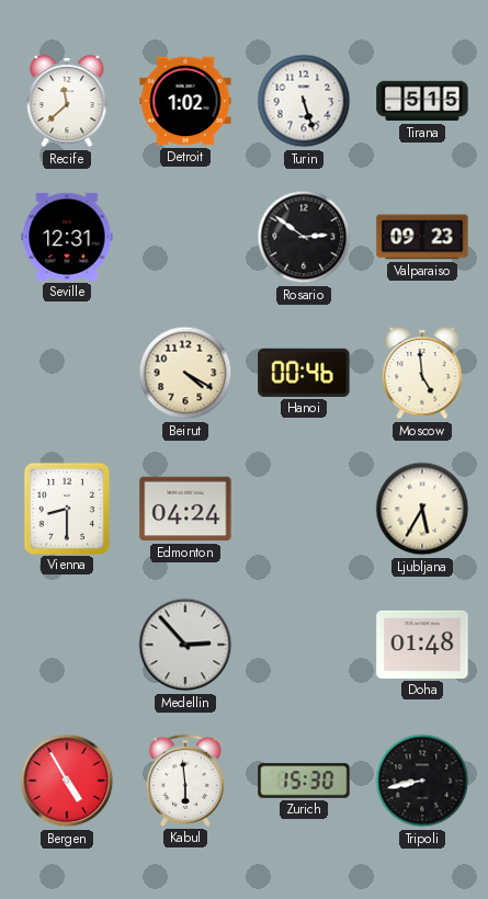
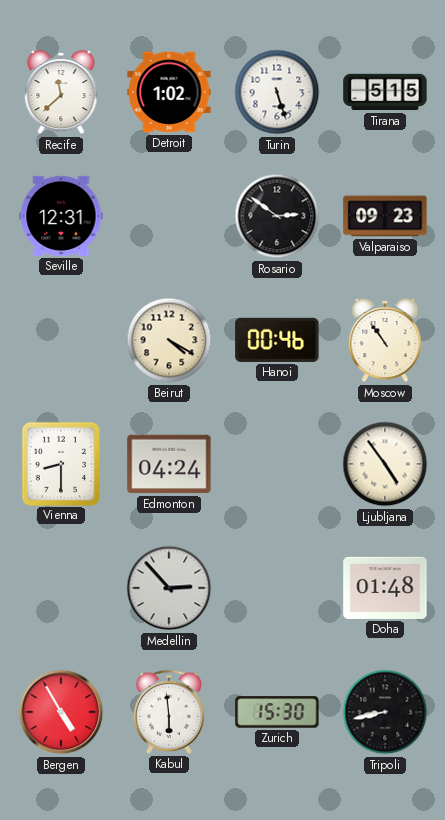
Moscow: 4:59 -> 10:54 (385, 340)
Ljubljana: 5:35 -> 4:54 (385, 464)
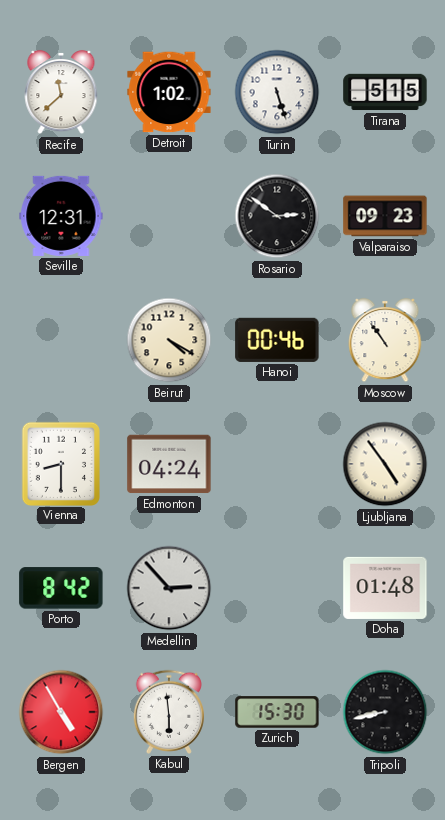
Porto: none -> 8:42 (61, 588)
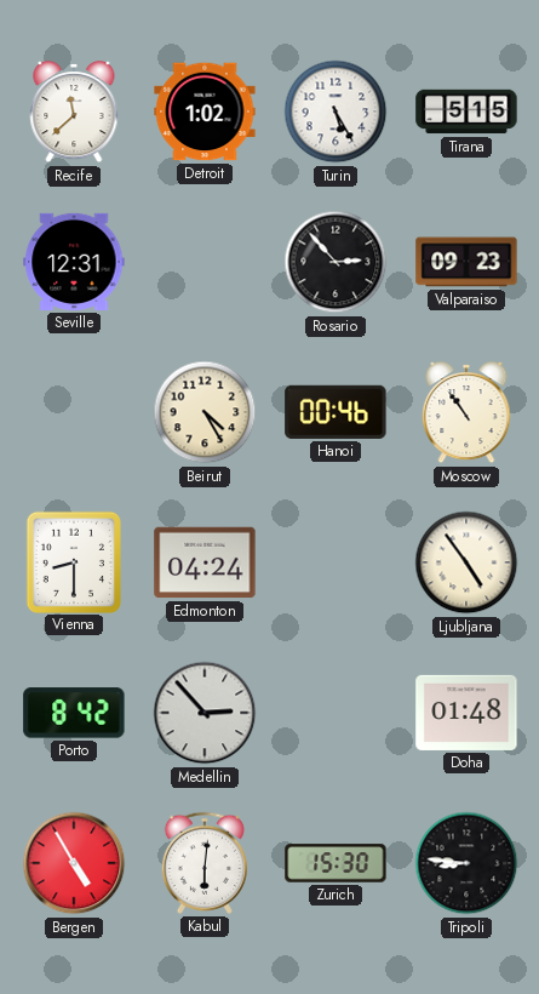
Turin: 5:27 -> 5:25 (336, 112)
Rosario: 2:51 -> 2:53 (336, 262)
Beirut: 4:20 -> 4:25 (205, 412)
Kabul: 5:59 -> 6:01 (203, 863)
Tripoli: 8:43 -> 8:46 (466, 863)
